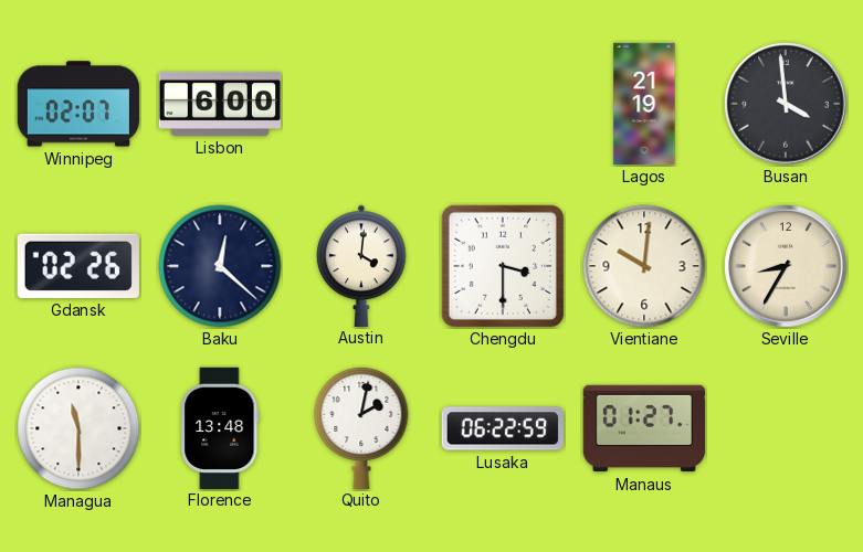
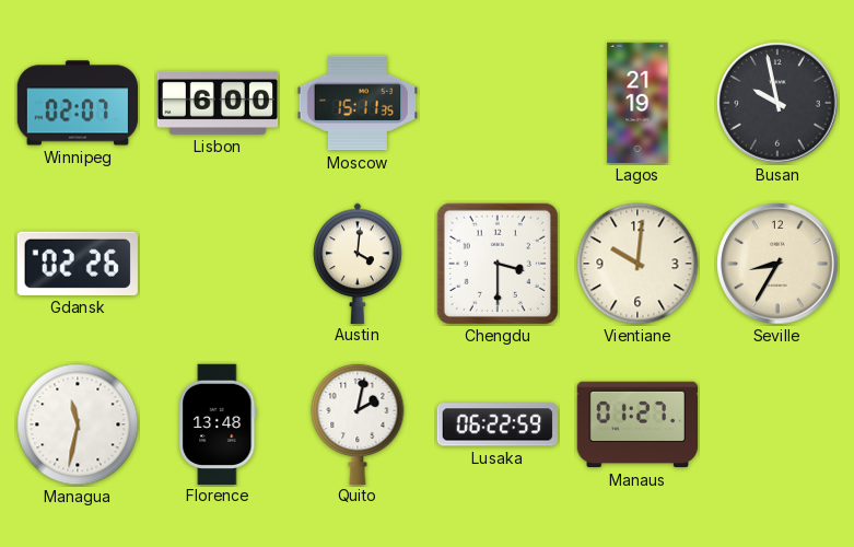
Moscow: none -> 15:11 (356, 103)
Busan: 3:59 -> 9:58 (777, 103)
Baku: 12:22 -> none (220, 266)
Managua: 11:30 -> 11:32 (78, 424)
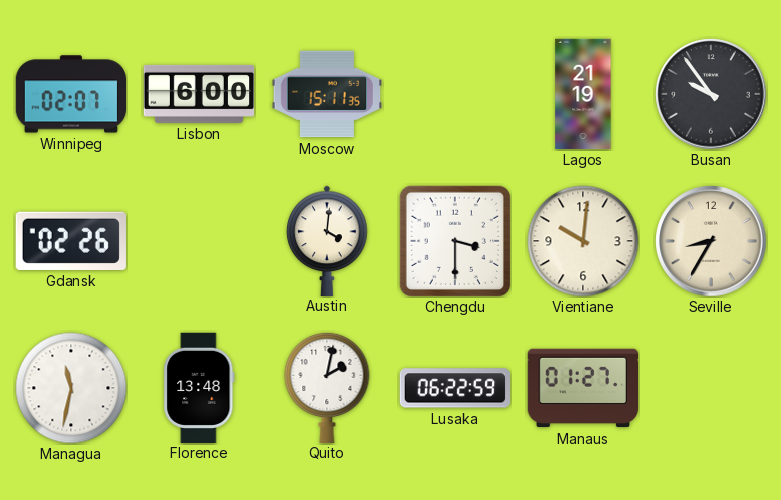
Busan: 9:58 -> 9:54 (711, 94)
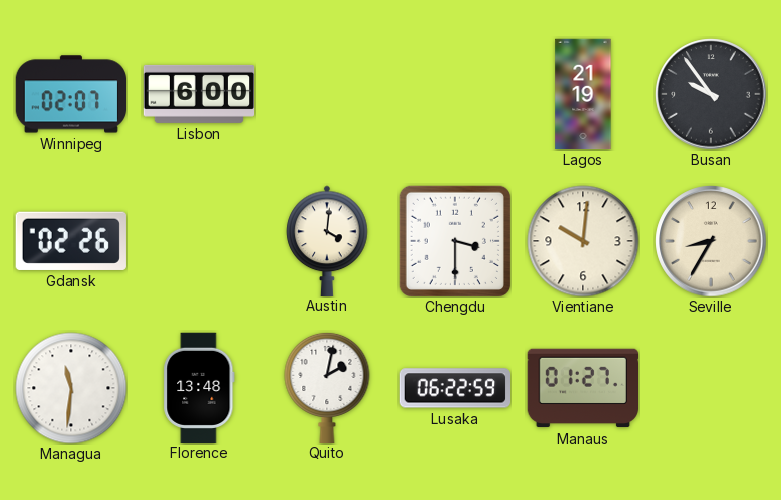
Moscow: 15:11 -> none (326, 94)
Managua: 11:32 -> 11:31 (71, 388)
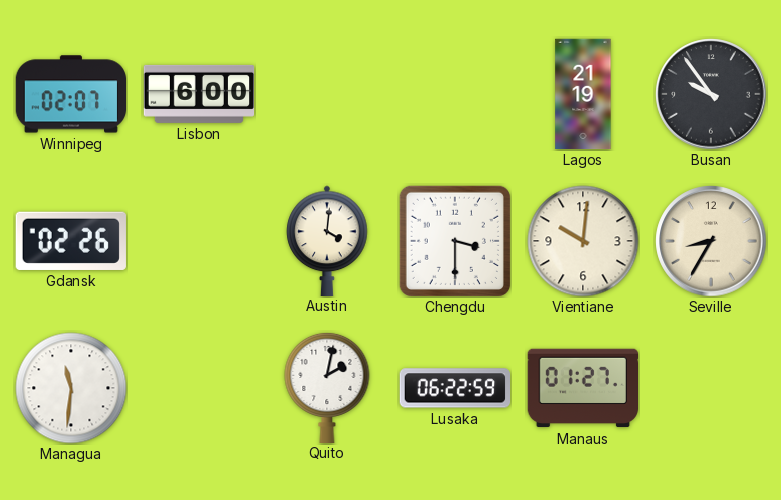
Florence: 13:48 -> none (199, 387)
